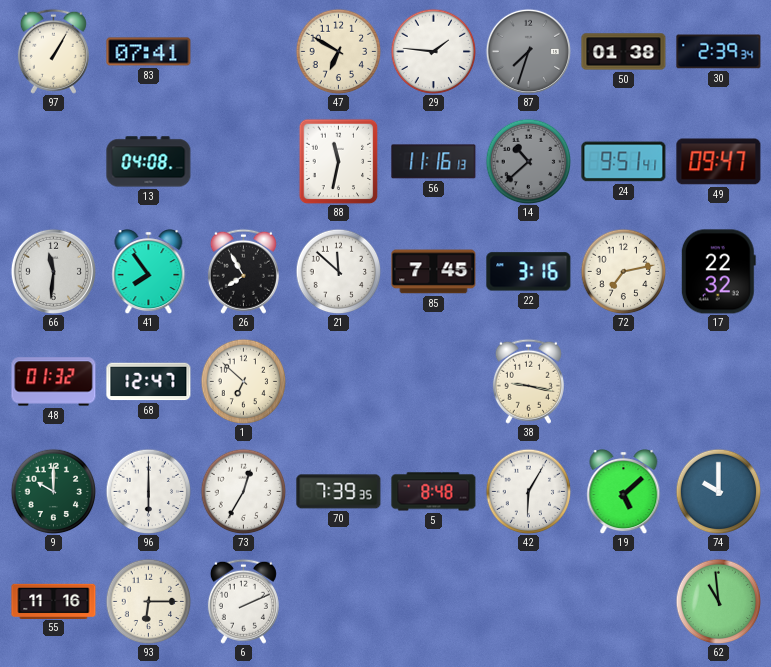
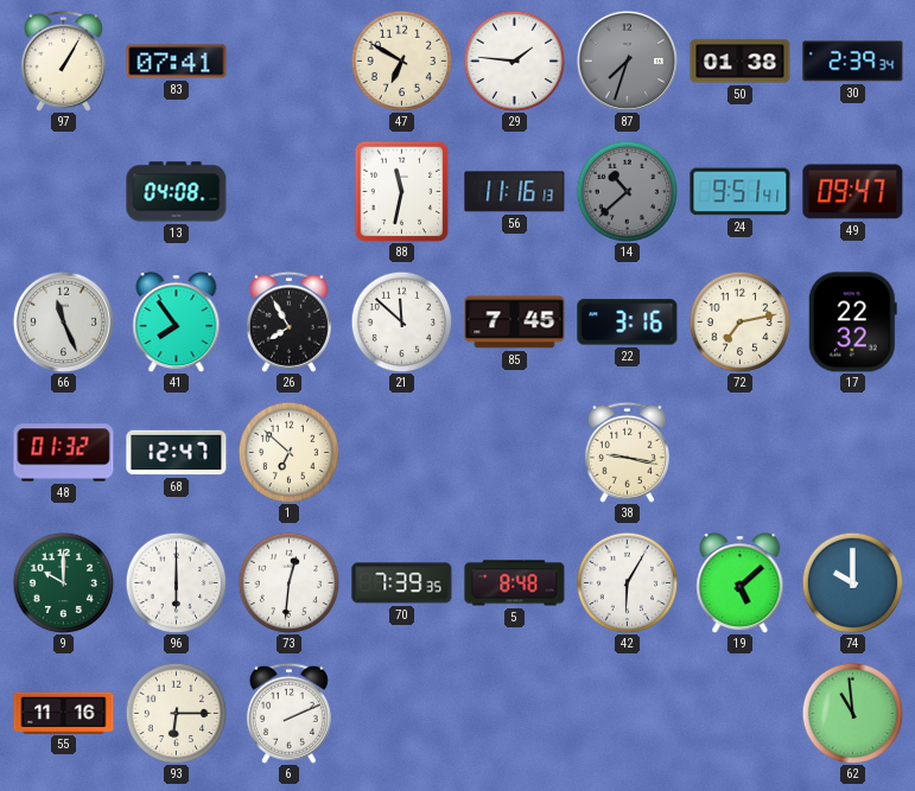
66: 11:31 -> 11:26 (63, 321)
73: 12:35 -> 12:31 (288, 582)
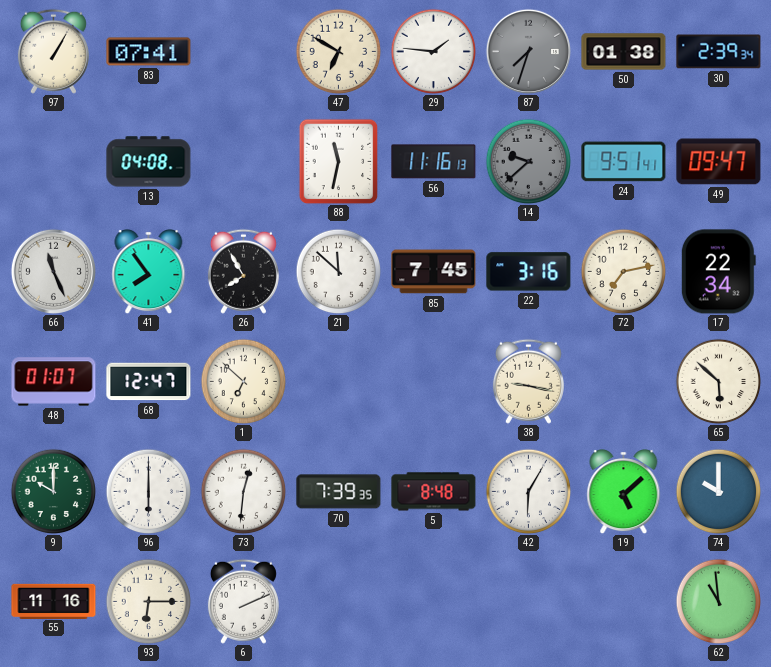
14: 10:38 -> 9:38 (528, 161)
17: 22:32 -> 22:34 (718, 272)
48: 01:32 -> 01:07 (54, 382)
65: none -> 5:52 (718, 381)
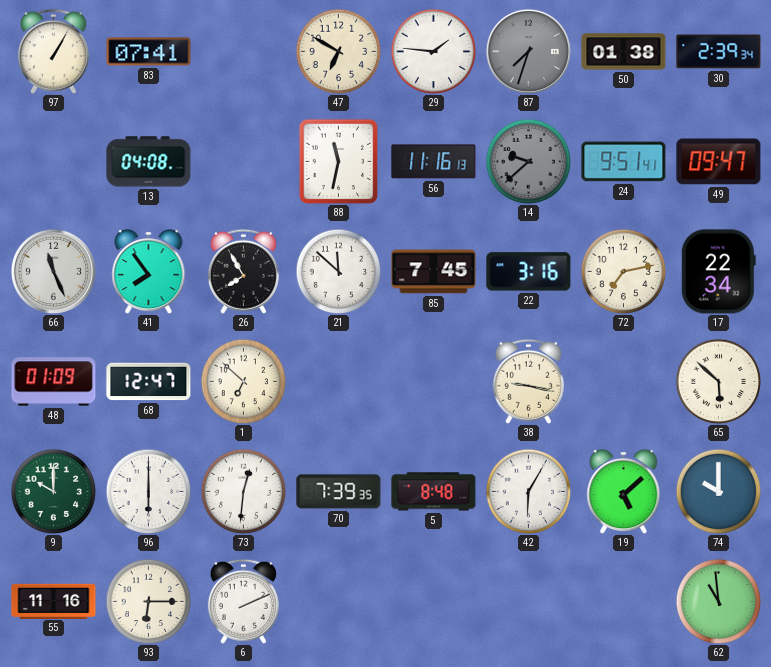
48: 01:07 -> 01:09 (54, 382)
